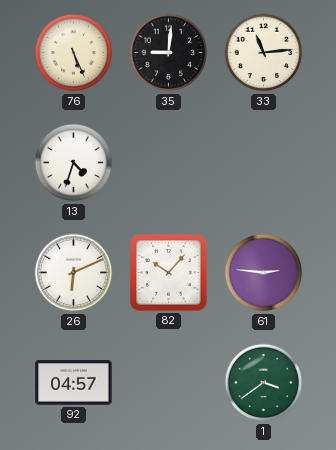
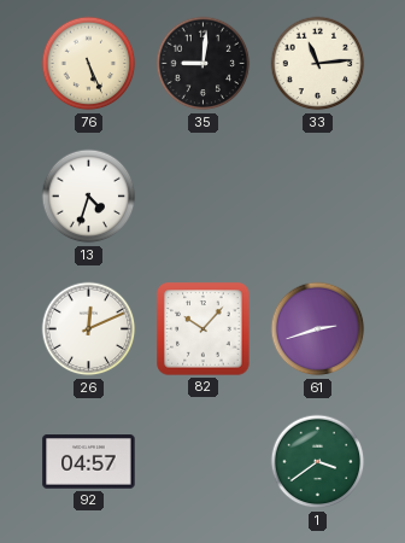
26: 6:11 -> 12:11 (89, 329)
61: 2:46 -> 2:42 (318, 329)
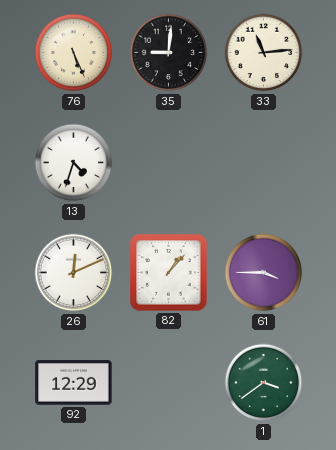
82: 10:07 -> 1:07 (169, 273)
61: 2:42 -> 3:45 (264, 273)
92: 04:57 -> 12:29 (74, 383)
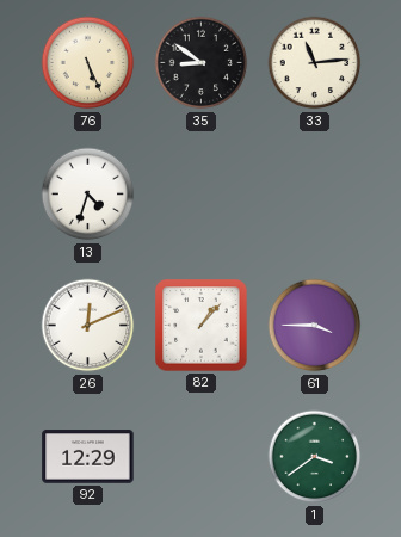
35: 9:01 -> 8:51 (202, 63)
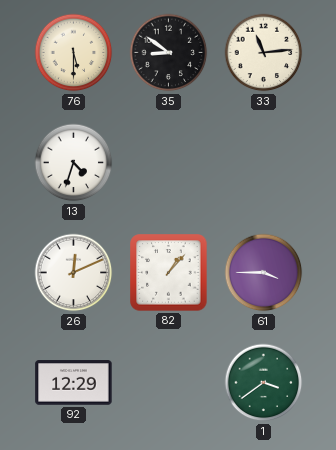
76: 5:26 -> 5:30 (74, 53)
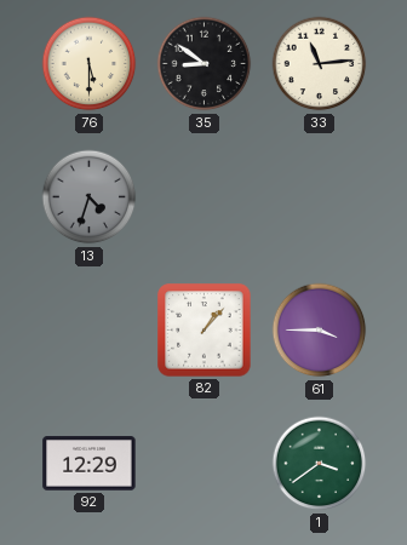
13 dial: white -> grey (90, 197)
26: 12:11 -> none (74, 273)
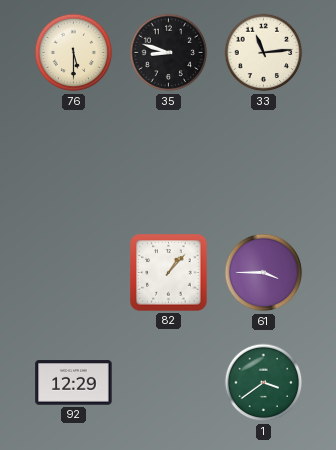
35: 8:51 -> 8:48 (169, 53)
13: 4:33 -> none (90, 197)
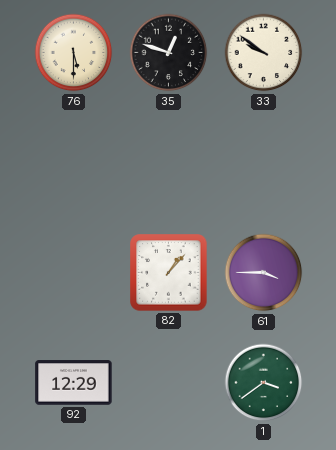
35: 8:48 -> 12:48 (169, 53)
33: 11:14 -> 9:51 (264, 53)
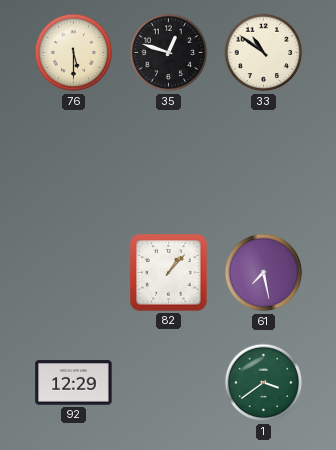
33: 9:51 -> 10:51 (264, 53)
61: 3:45 -> 7:28 (264, 273)
